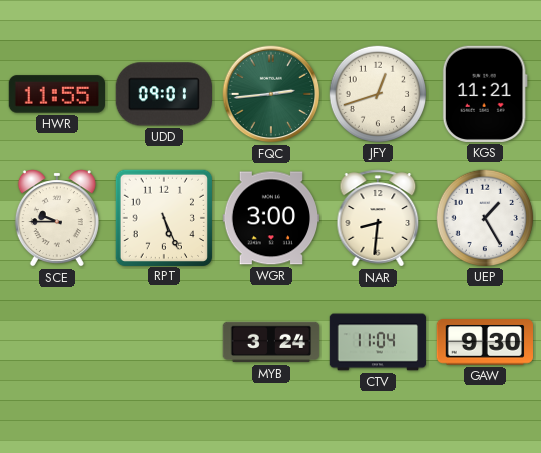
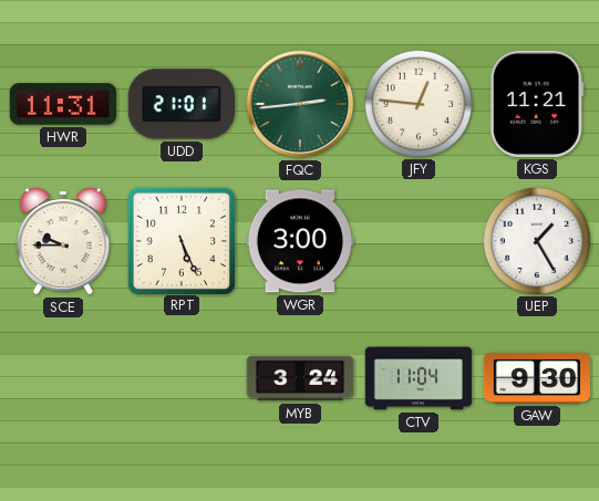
HWR: 11:55 -> 11:31 (63, 104)
UDD: 09:01 -> 21:01 (180, 104)
JFY: 12:42 -> 12:46 (417, 103)
NAR: 8:31 -> none (378, 218)
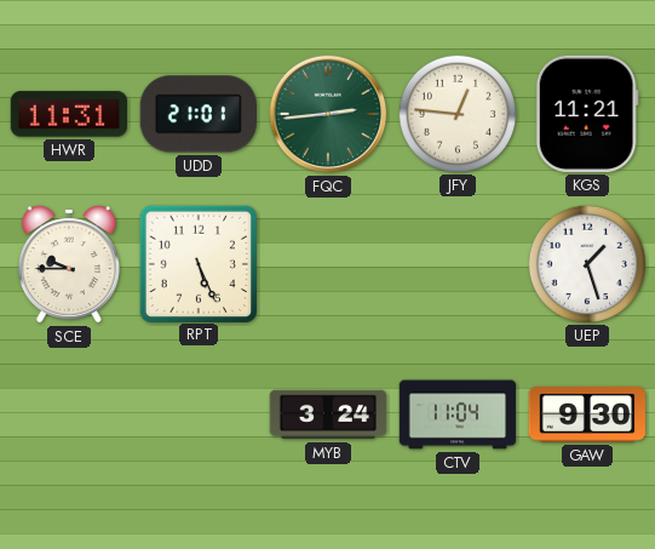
WGR: 3:00 -> none (299, 241)
UEP: 1:25 -> 1:27 (586, 263)
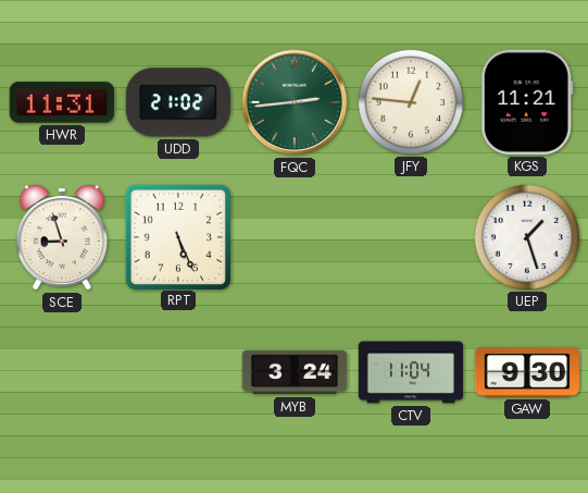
UDD: 21:01 -> 21:02 (177, 102)
SCE: 9:45 -> 8:57 (62, 237)
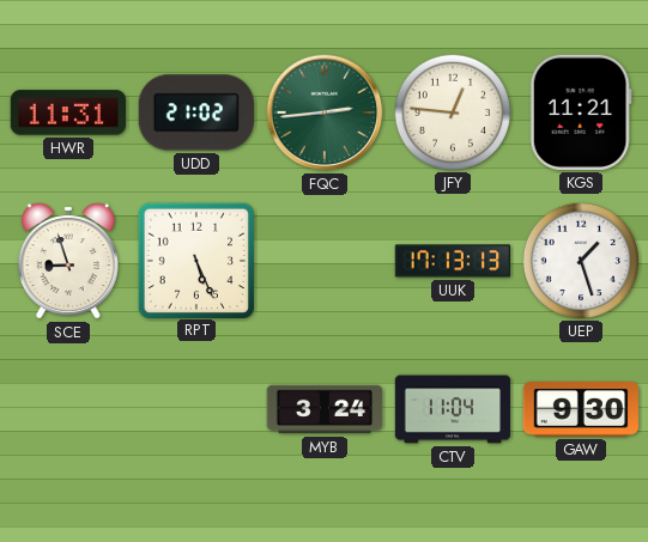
UUK: none -> 17:13 (453, 261)
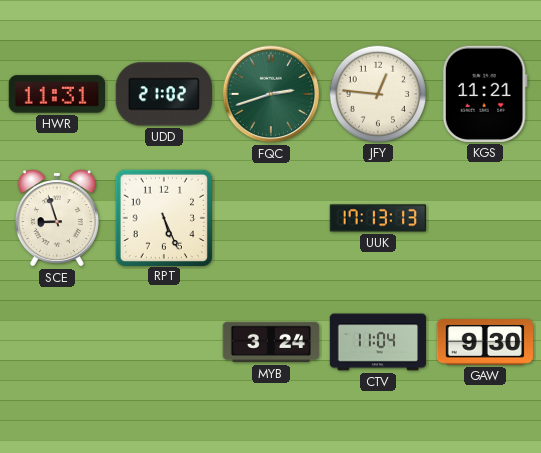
FQC: 2:44 -> 2:42 (271, 94)
UEP: 1:27 -> none (580, 260)
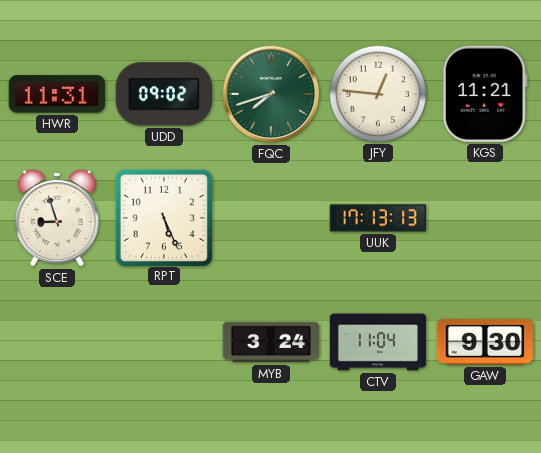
UDD: 21:02 -> 09:02 (163, 94)
FQC: 2:42 -> 7:42 (271, 94)
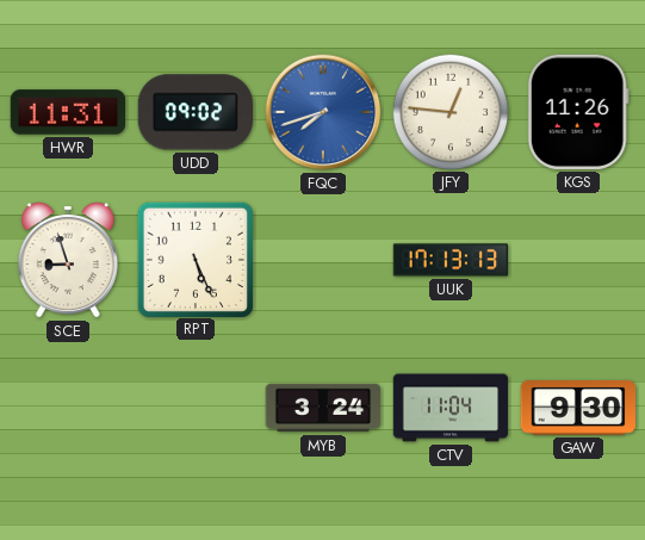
FQC dial: green -> blue (323, 112)
KGS: 11:21 -> 11:26 (578, 112)
